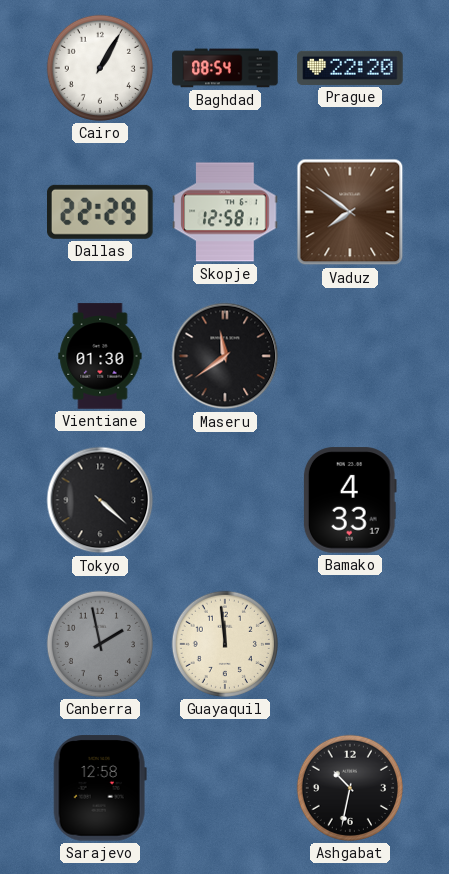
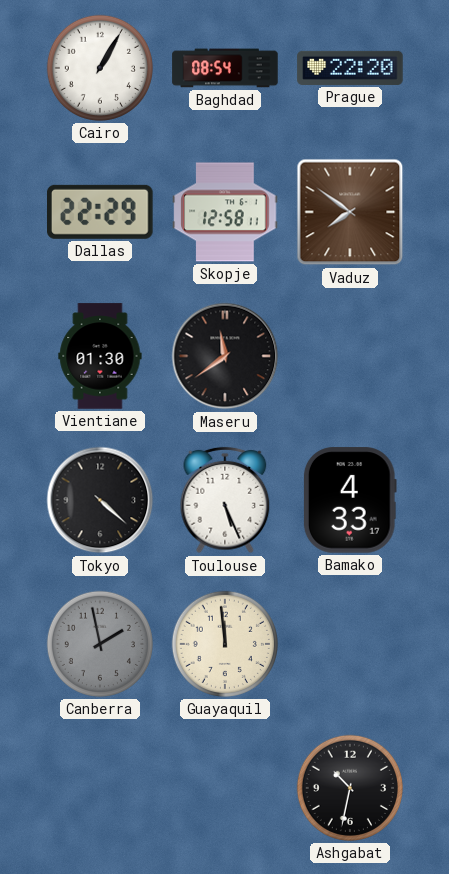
Toulouse: none -> 5:26 (225, 500)
Sarajevo: 12:58 -> none (100, 788)
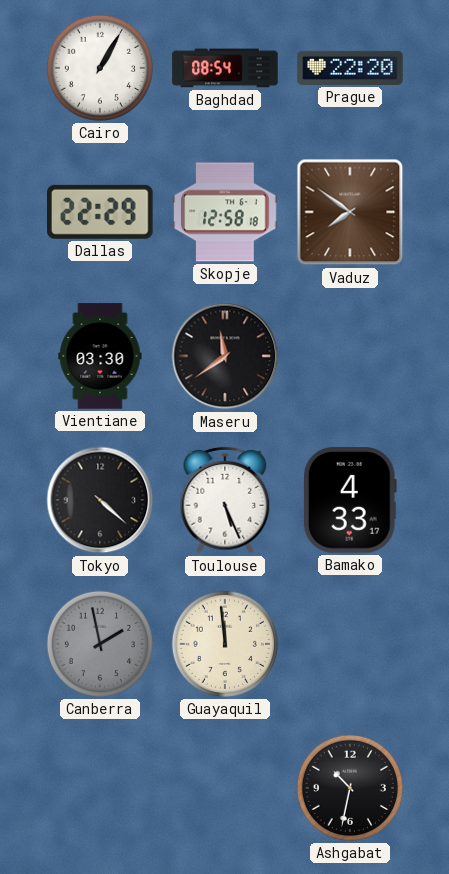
Skopje: 12:58:11 -> 12:58:18 (225, 212)
Vientiane: 01:30 -> 03:30 (100, 356)
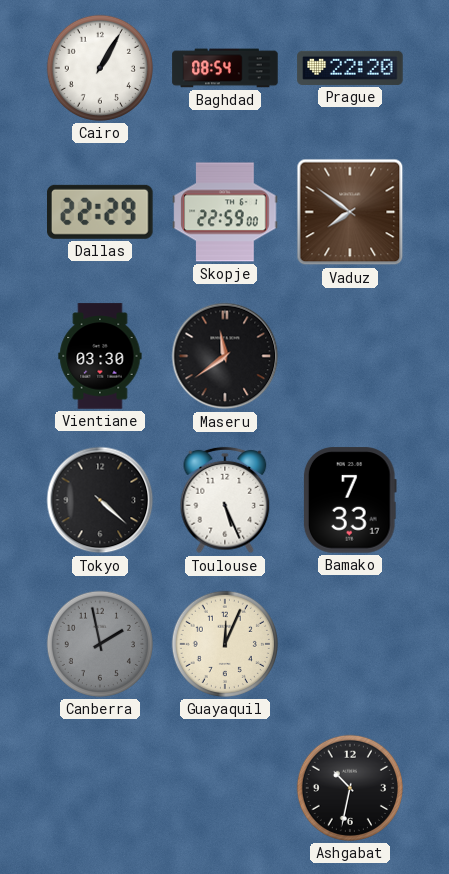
Skopje: 12:58 -> 22:59 (225, 212)
Bamako: 4:33 -> 7:33 (350, 500)
Guayaquil: 11:59 -> 12:04 (224, 644)
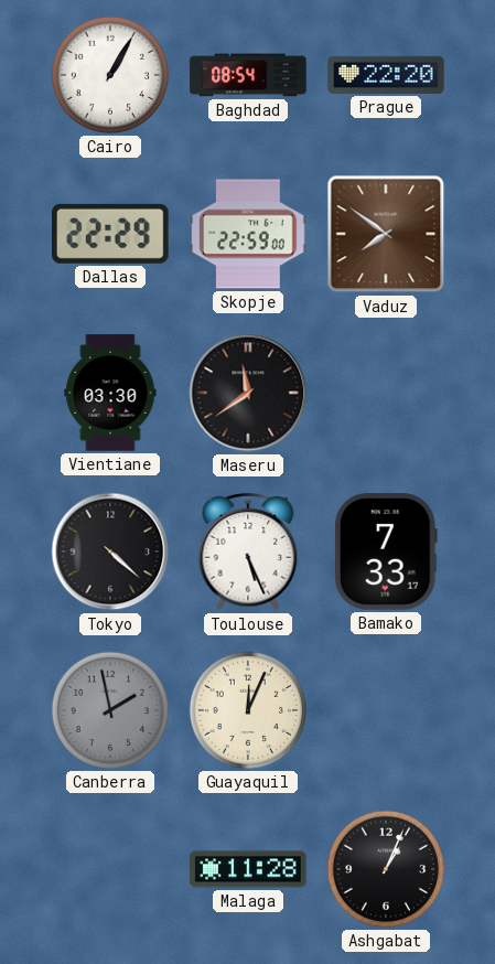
Malaga: none -> 11:28 (248, 869)
Ashgabat: 10:32 -> 1:04 (385, 869)
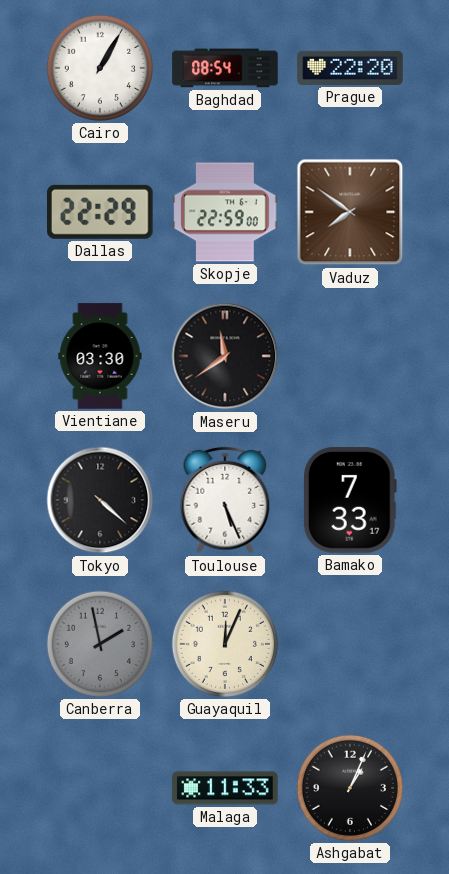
Malaga: 11:28 -> 11:33 (225, 788)
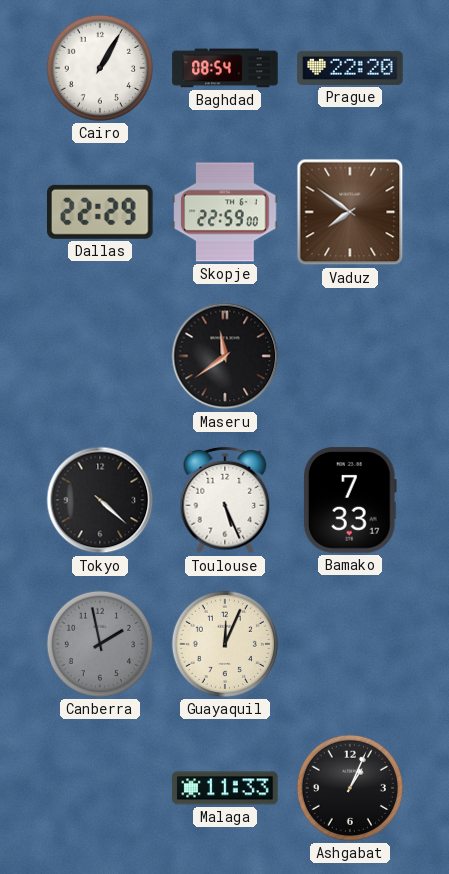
Vientiane: 03:30 -> none (100, 356)
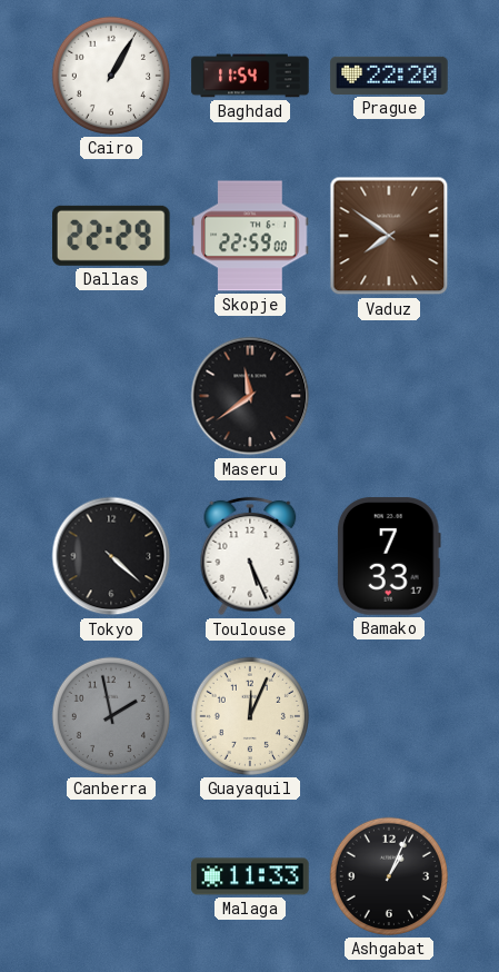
Baghdad: 08:54 -> 11:54 (250, 76)
